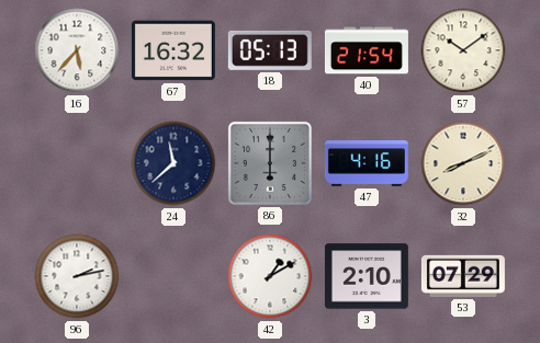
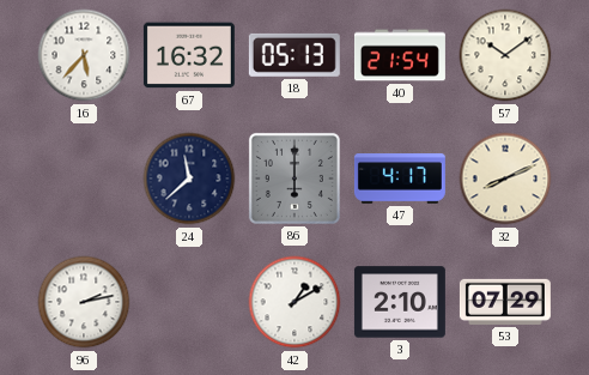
47: 4:16 -> 4:17 (400, 180)
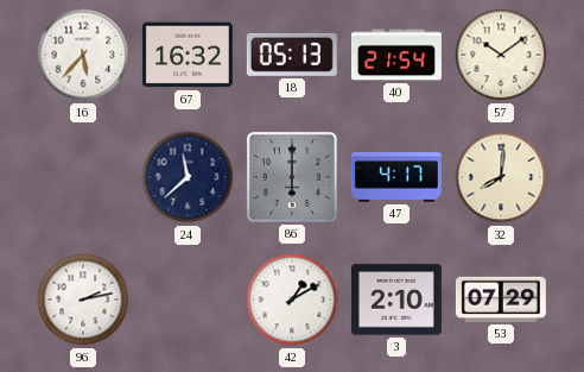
32: 8:11 -> 8:01 (501, 177)
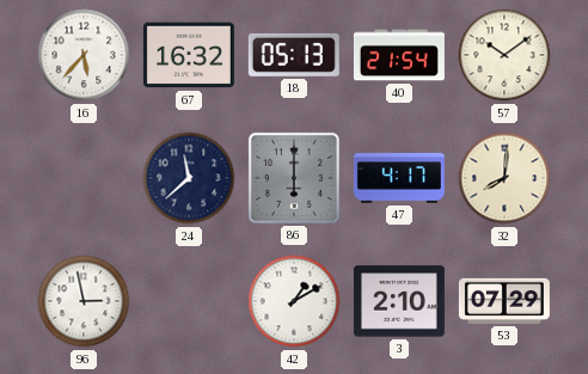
96: 2:13 -> 2:58 (84, 301)
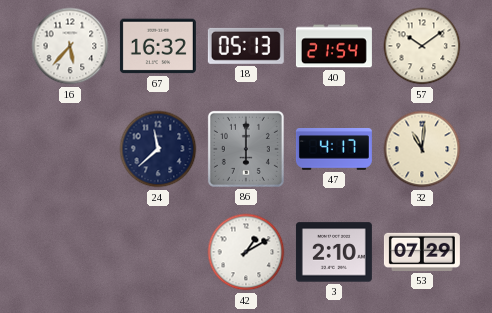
32: 8:01 -> 11:01 (422, 149)
96: 2:58 -> none (84, 301)
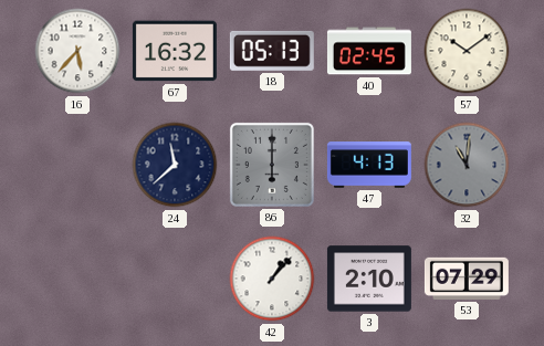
40: 21:54 -> 02:45 (369, 51)
47: 4:17 -> 4:13 (369, 166)
32 dial: cream -> grey (467, 165)
42: 1:10 -> 1:07 (272, 279)
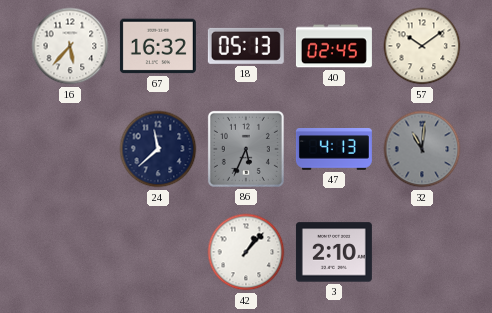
86: 6:00 -> 5:34 (246, 149)
53: 07:29 -> none (467, 279)
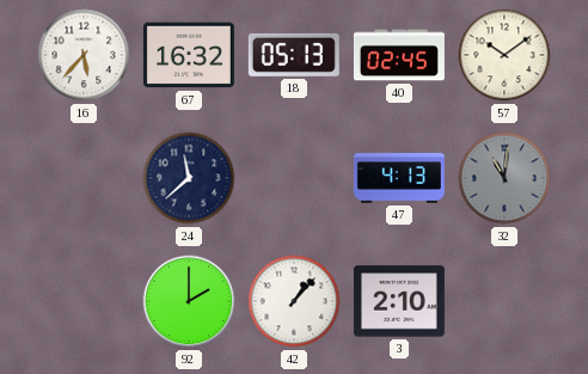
86: 5:34 -> none (246, 149)
92: none -> 2:00 (189, 301)
